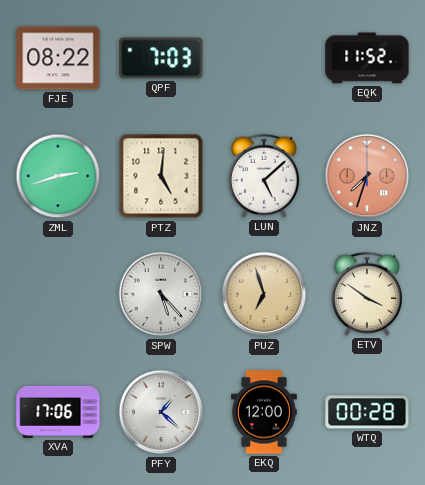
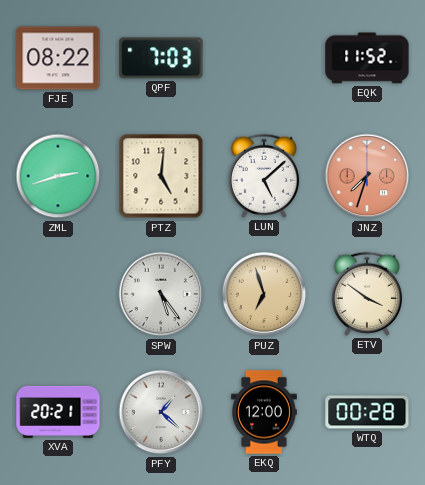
SPW: 5:23 -> 5:24 (161, 294)
XVA: 17:06 -> 20:21 (58, 412)
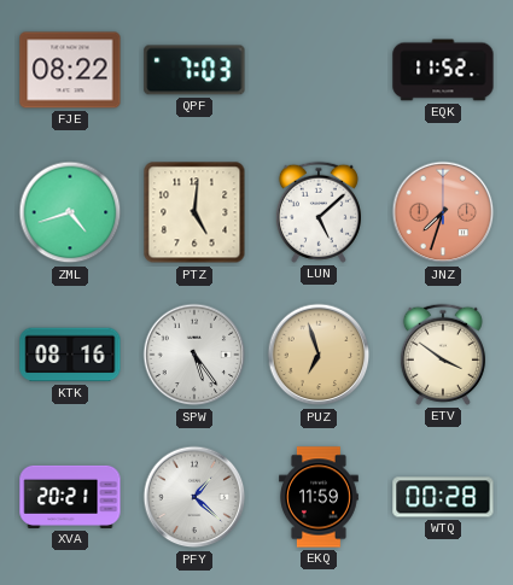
ZML: 2:42 -> 4:42 (70, 212)
KTK: none -> 08:16 (70, 355)
EKQ: 12:00 -> 11:59 (320, 497)
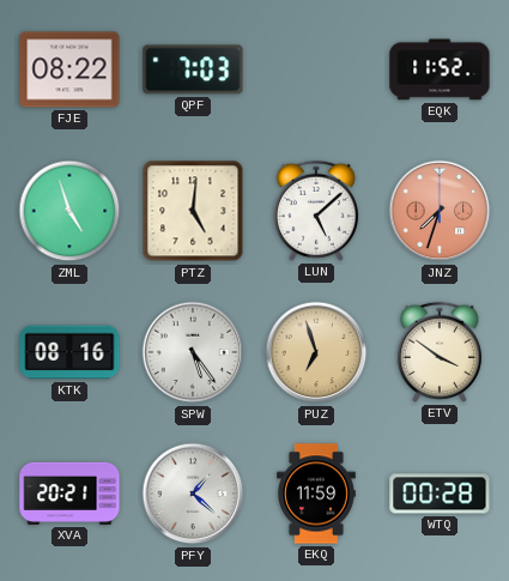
ZML: 4:42 -> 4:57 (69, 211)
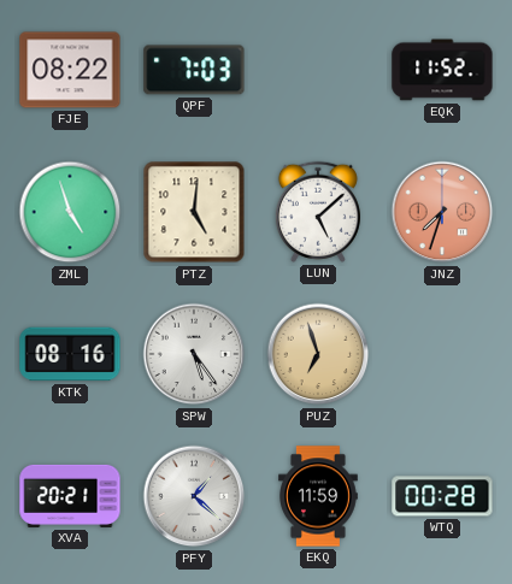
ETV: 3:51 -> none (440, 352)
